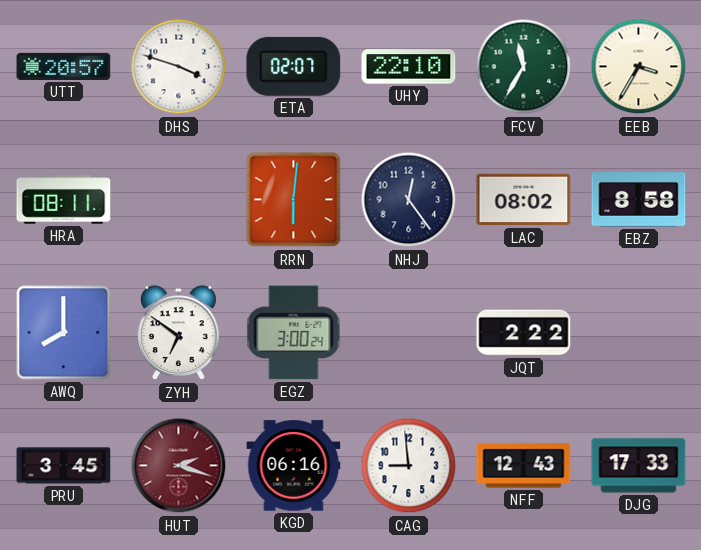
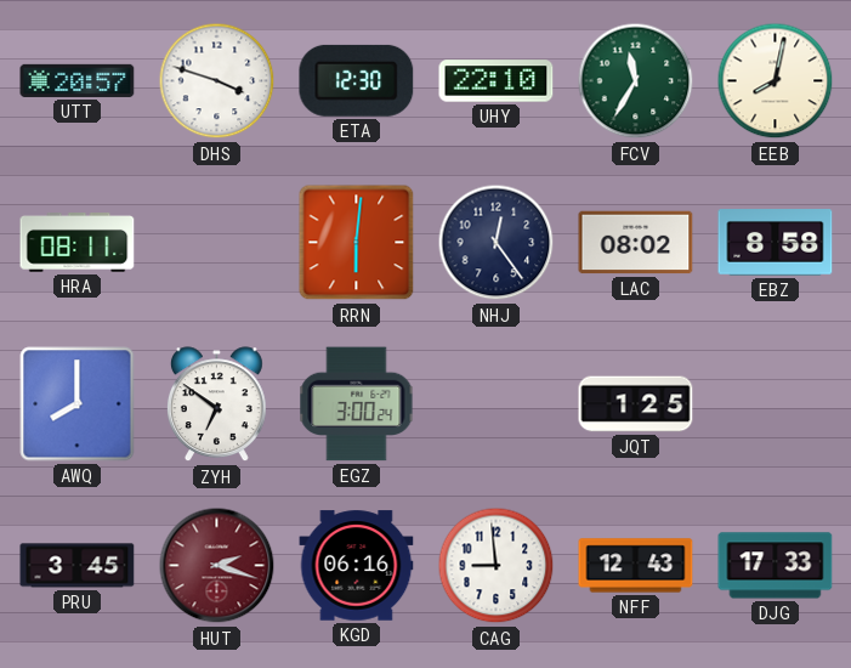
ETA: 02:07 -> 12:30 (357, 80)
EEB: 3:35 -> 8:02 (776, 81)
JQT: 2:22 -> 1:25 (636, 404)
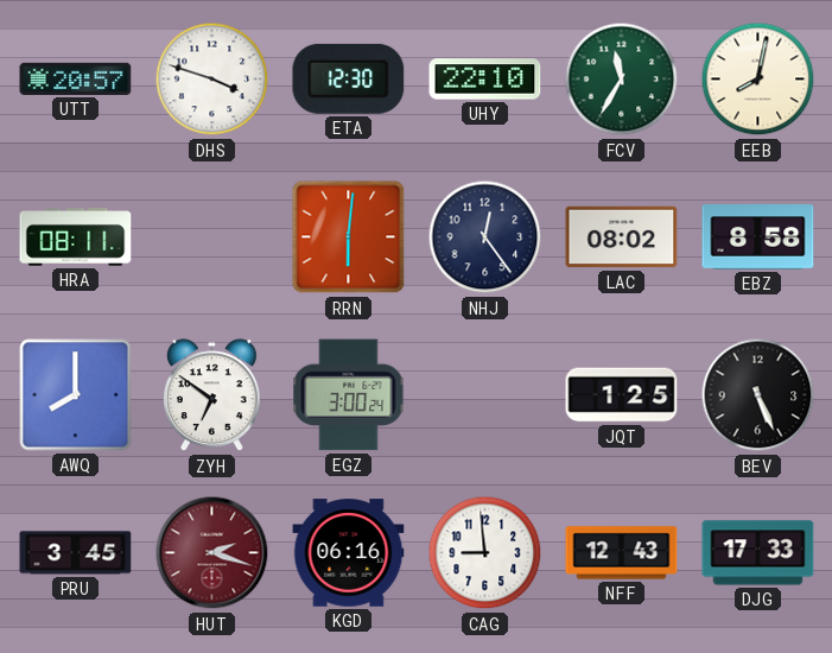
BEV: none -> 5:26 (758, 395)
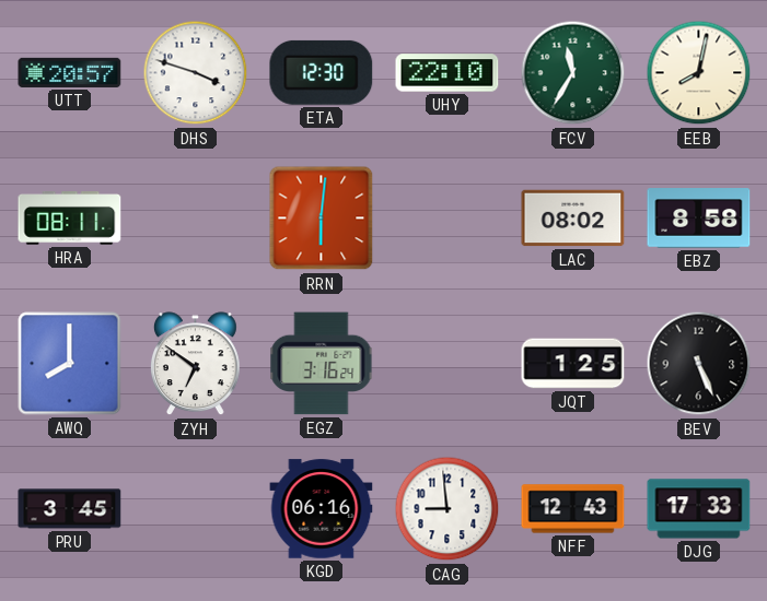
NHJ: 12:24 -> none (485, 237)
EGZ: 3:00 -> 3:16 (322, 364)
HUT: 2:18 -> none (212, 553)
